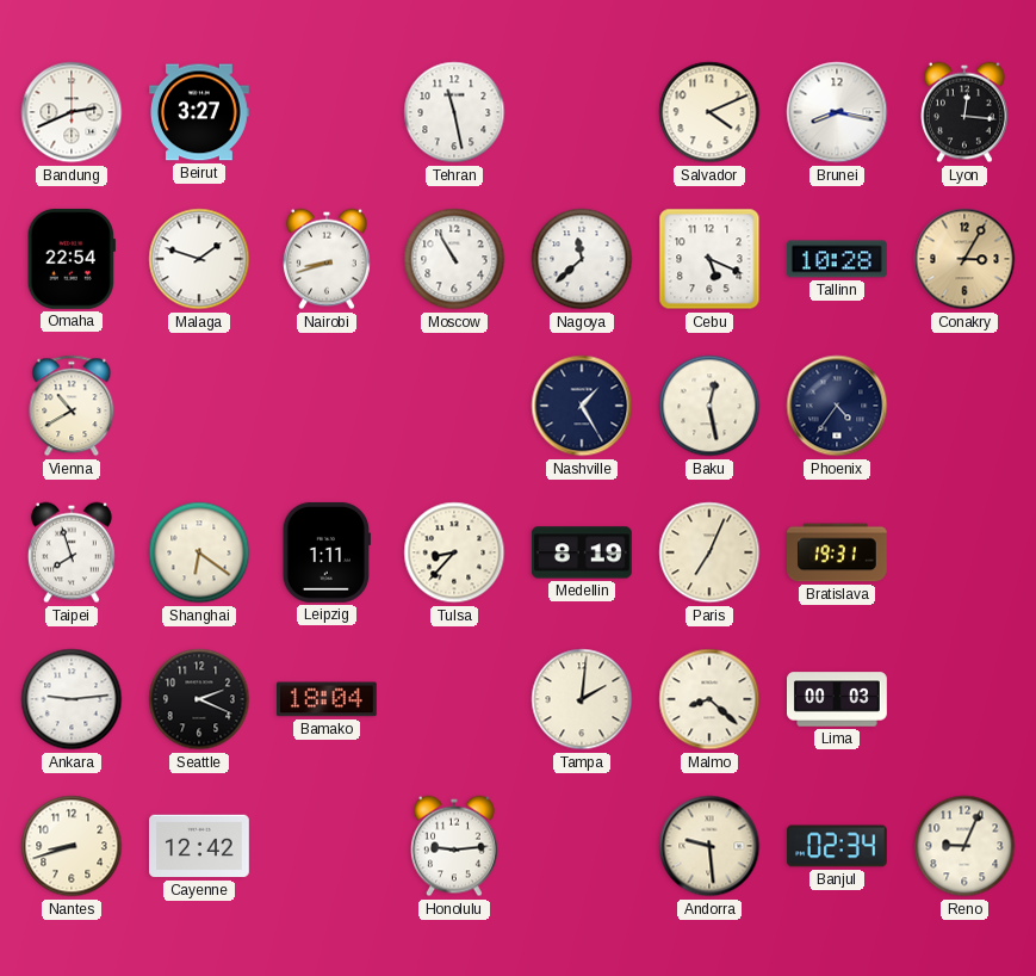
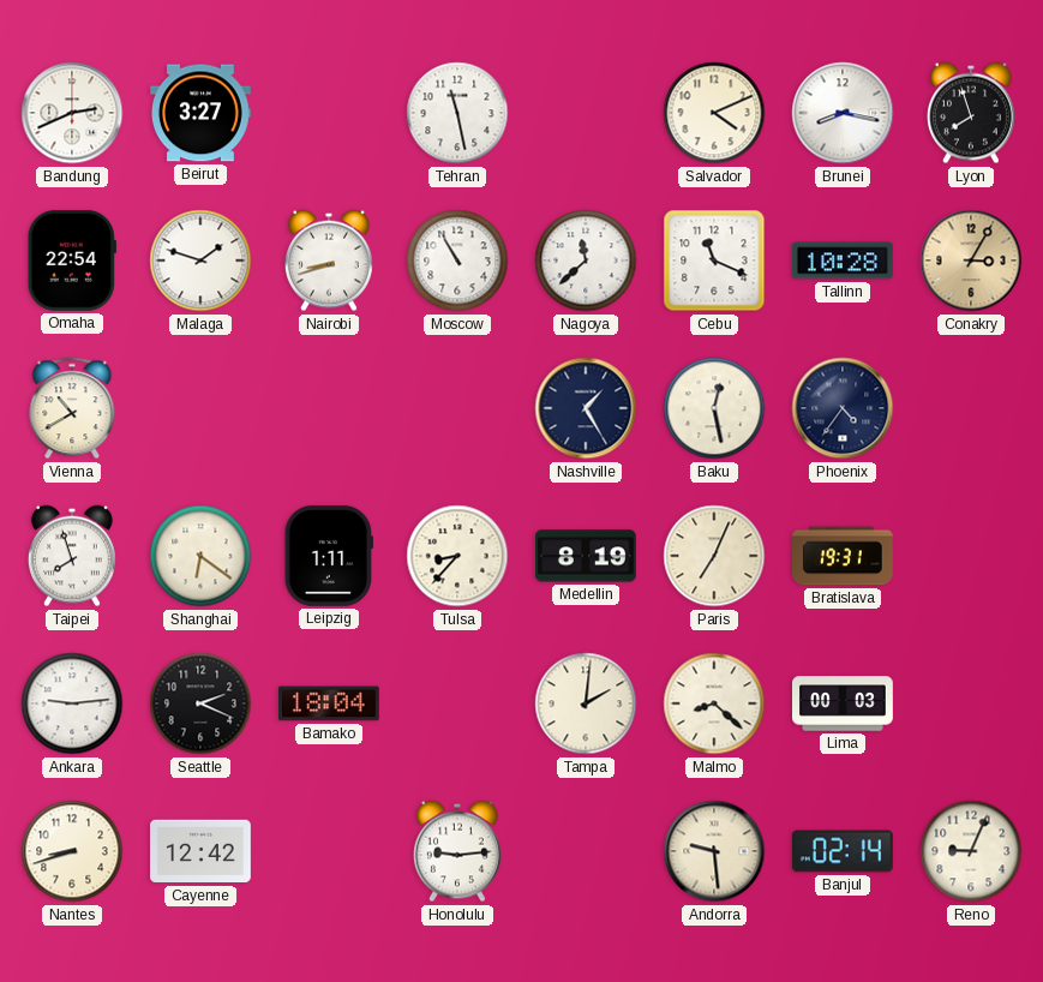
Lyon: 12:16 -> 7:57 (971, 113)
Cebu: 5:19 -> 11:19 (714, 261)
Banjul: 02:34 -> 02:14 (843, 851)
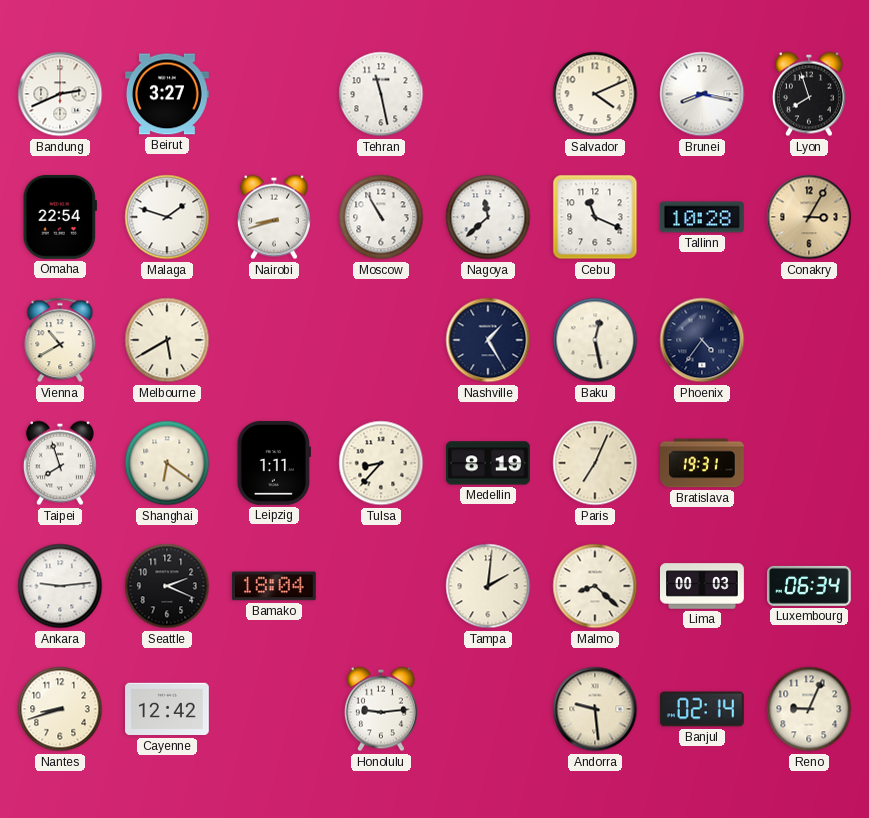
Melbourne: none -> 5:40 (167, 340)
Luxembourg: none -> 06:34 (810, 586)
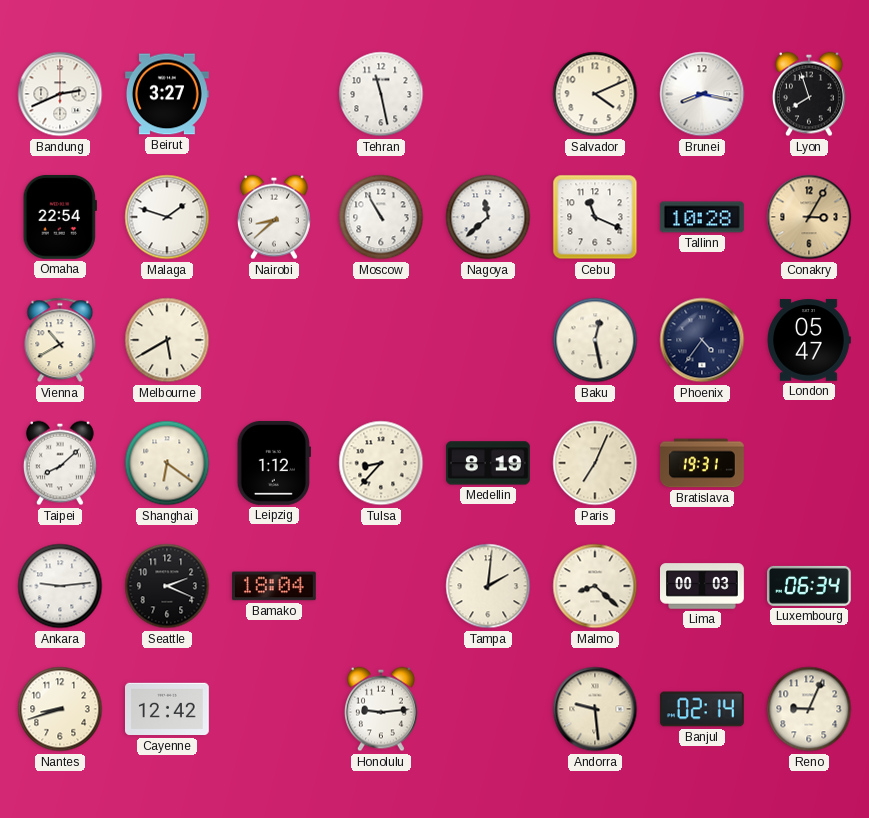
Nairobi: 8:42 -> 8:38 (274, 217)
Nashville: 1:25 -> none (488, 340)
London: none -> 05:47 (809, 340)
Taipei: 7:57 -> 8:08 (60, 463)
Leipzig: 1:11 -> 1:12 (274, 463)
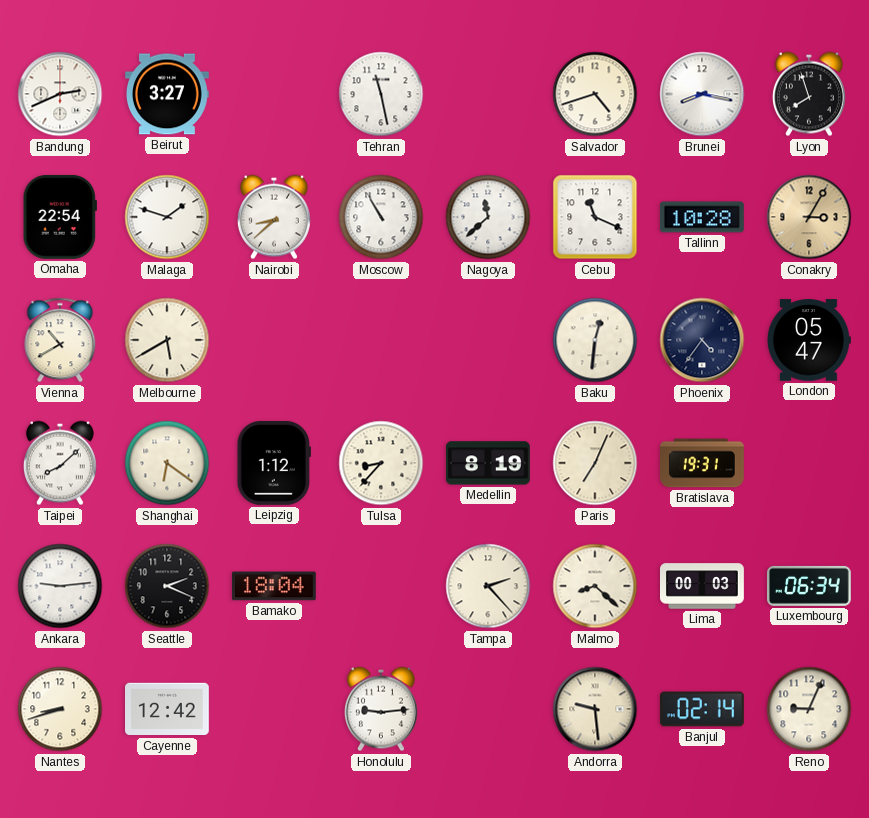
Salvador: 4:11 -> 4:42 (595, 94)
Baku: 12:28 -> 12:31 (595, 340)
Tampa: 2:01 -> 2:23 (488, 586)
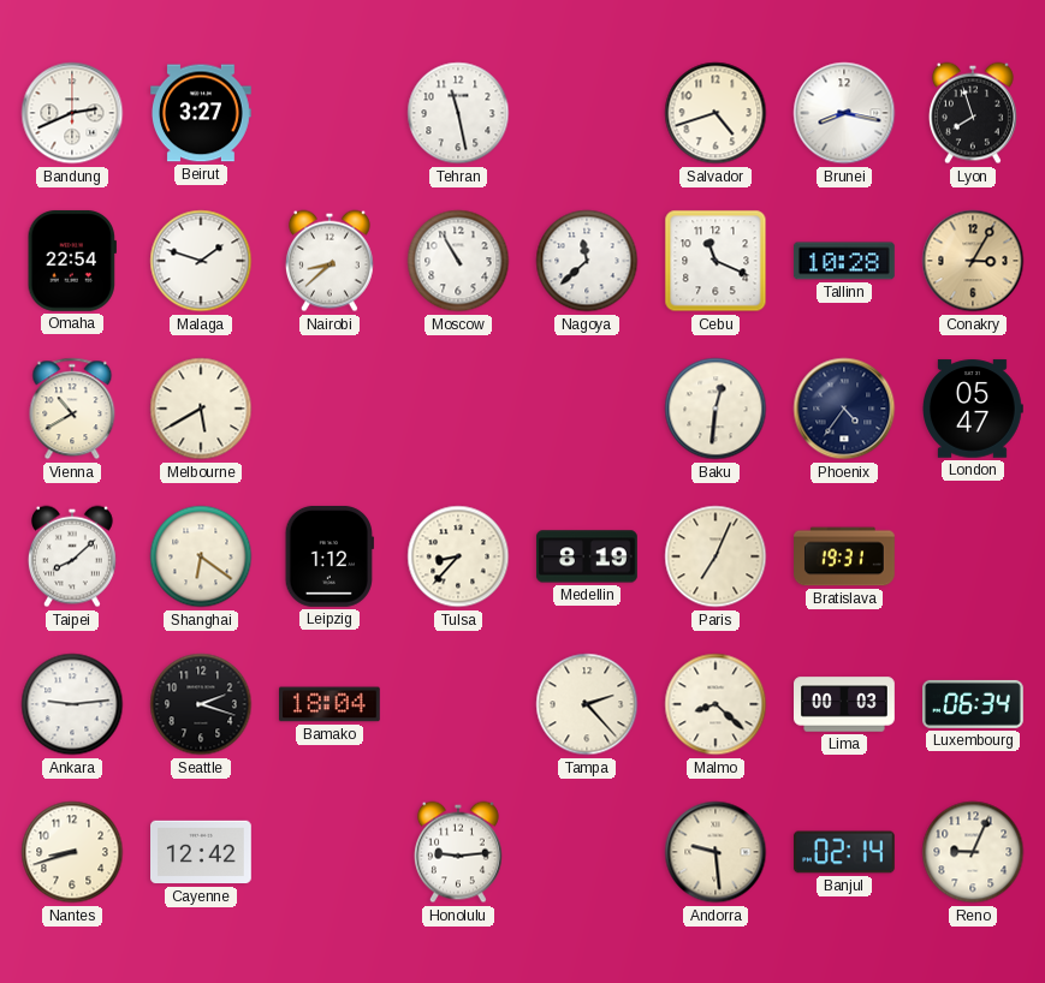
Seattle: 2:19 -> 2:18 (201, 704)
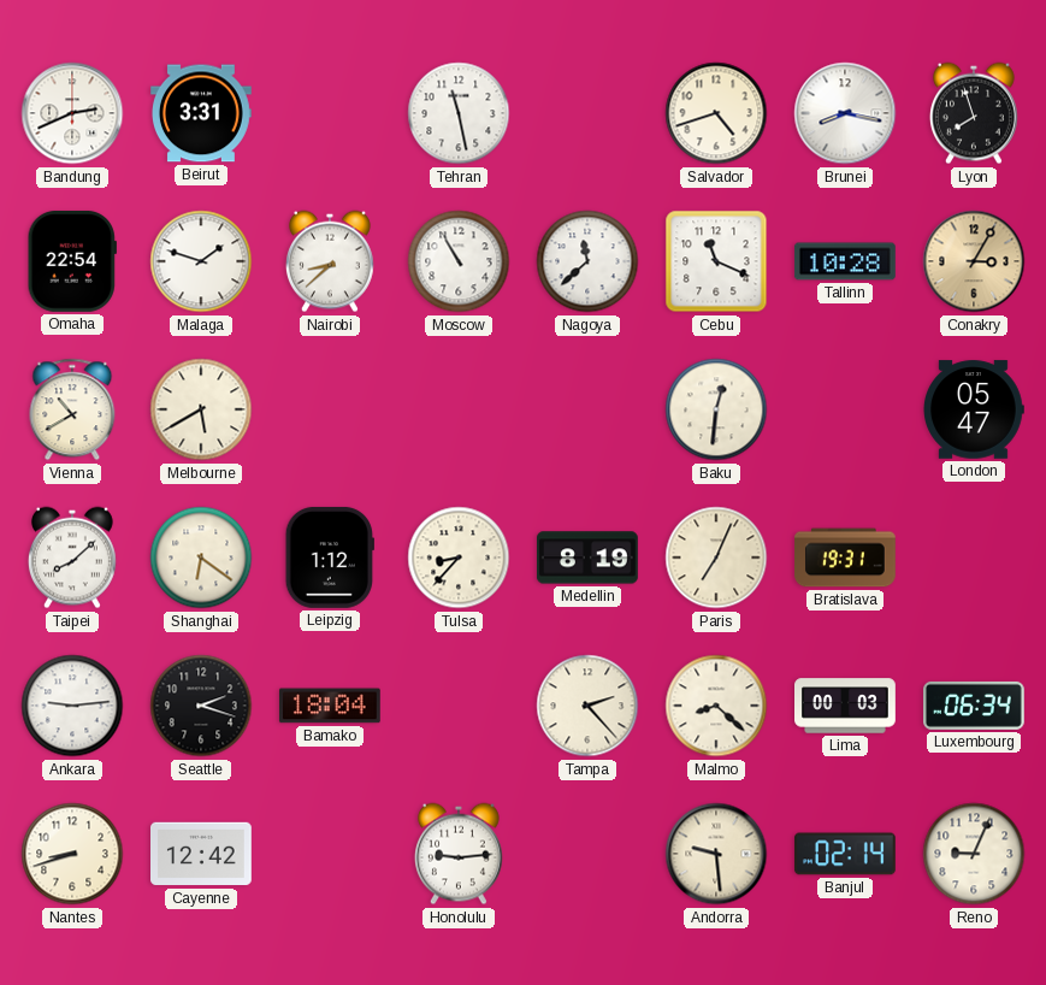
Beirut: 3:27 -> 3:31 (202, 113)
Phoenix: 4:36 -> none (844, 409)
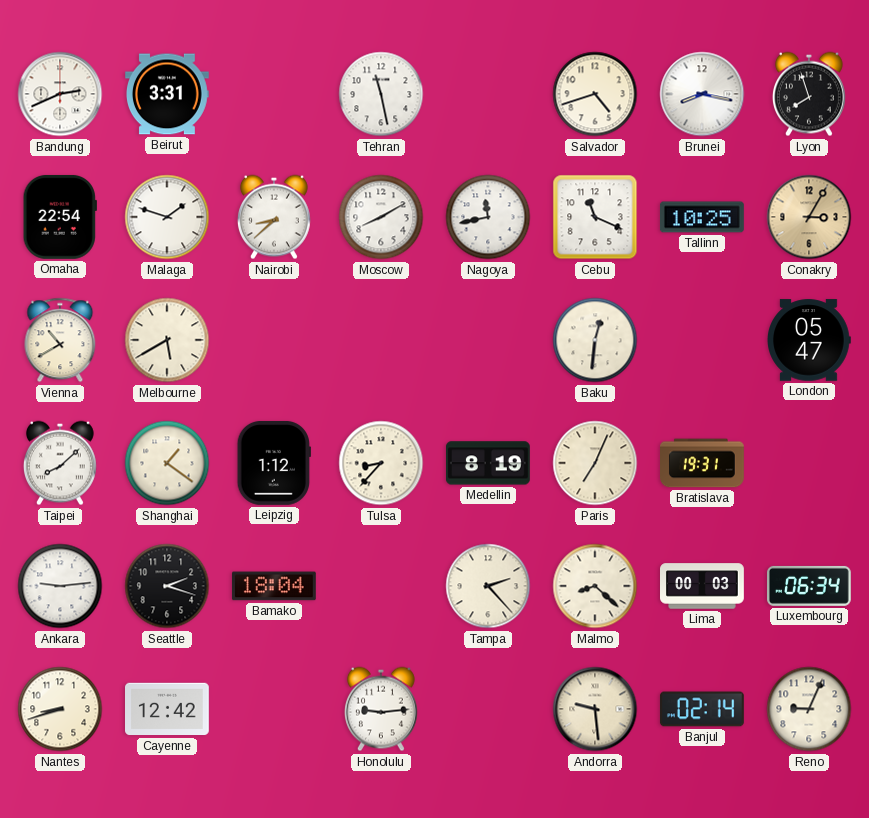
Moscow: 10:55 -> 8:10 (381, 217)
Nagoya: 11:38 -> 11:43 (488, 217)
Tallinn: 10:28 -> 10:25 (702, 217)
Shanghai: 6:21 -> 1:21 (167, 463)
